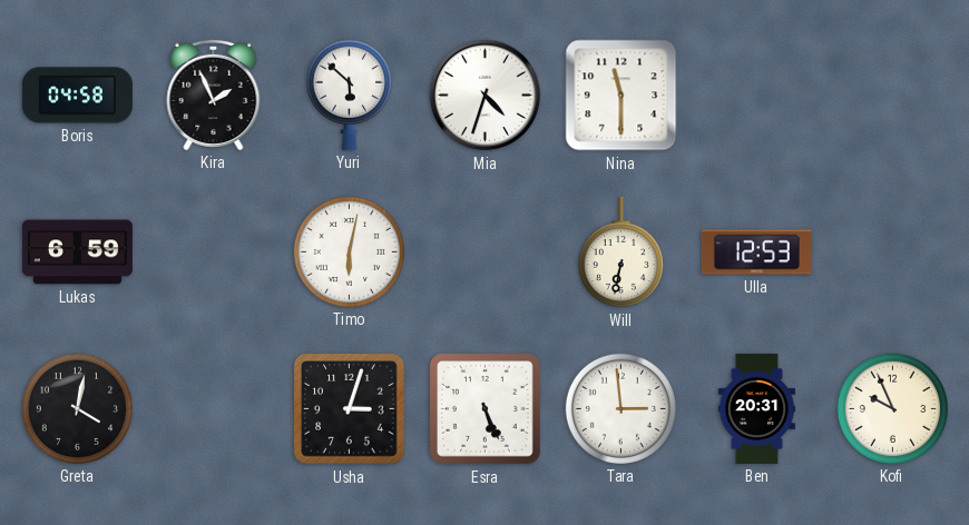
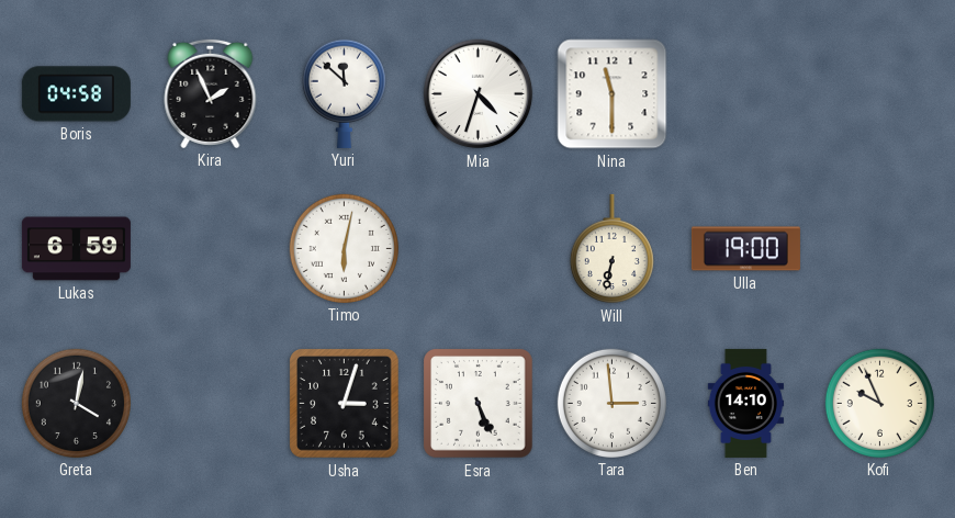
Yuri: 5:52 -> 11:52 (344, 93)
Ulla: 12:53 -> 19:00 (745, 249)
Ben: 20:31 -> 14:10 (745, 403)
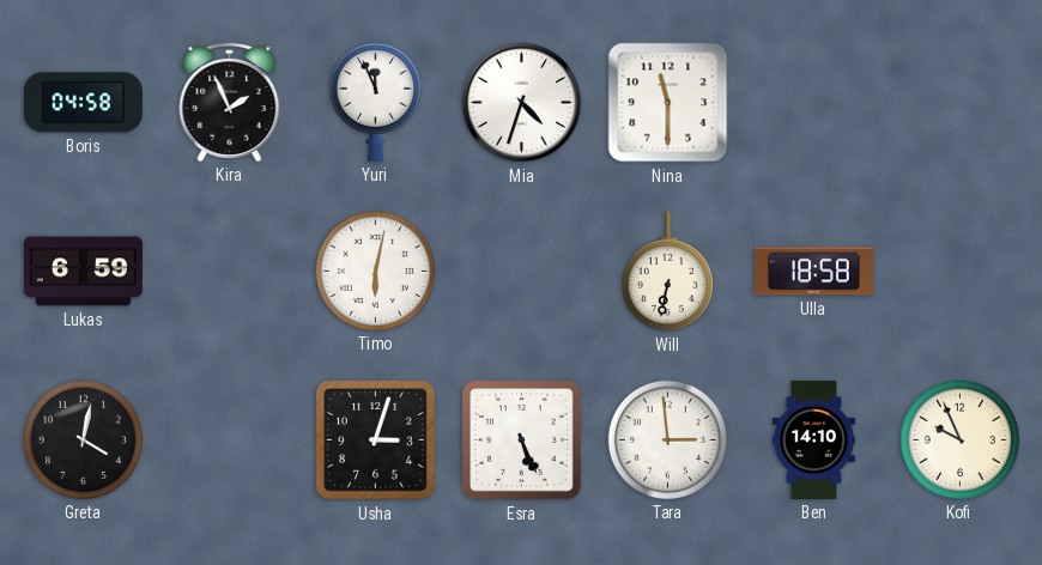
Yuri: 11:52 -> 11:56 (375, 102)
Ulla: 19:00 -> 18:58 (813, 272)
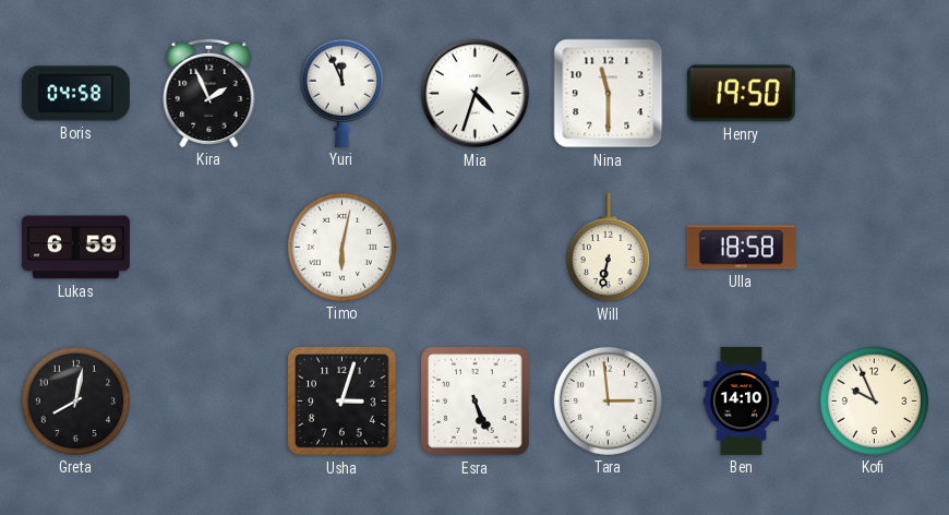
Henry: none -> 19:50 (741, 94)
Greta: 4:02 -> 8:02 (75, 400)
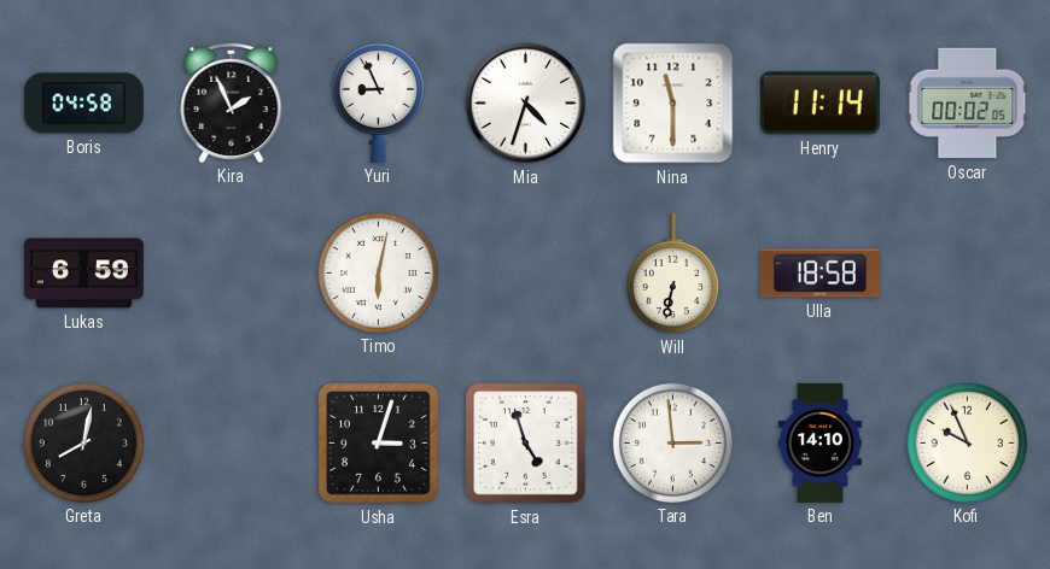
Yuri: 11:56 -> 8:56 (378, 102)
Henry: 19:50 -> 11:14 (819, 104)
Oscar: none -> 00:02 (968, 104)
Esra: 5:26 -> 4:57 (526, 444)
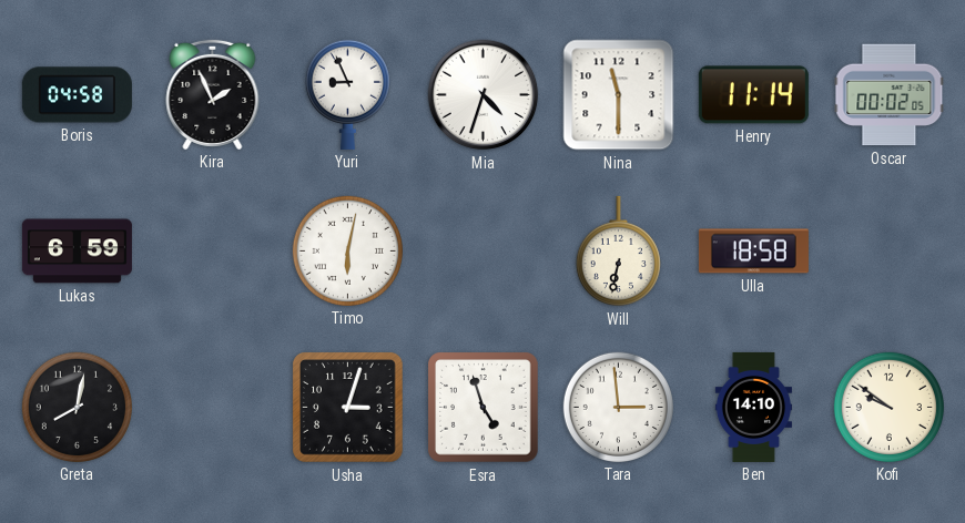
Kofi: 9:56 -> 9:51 (888, 407)
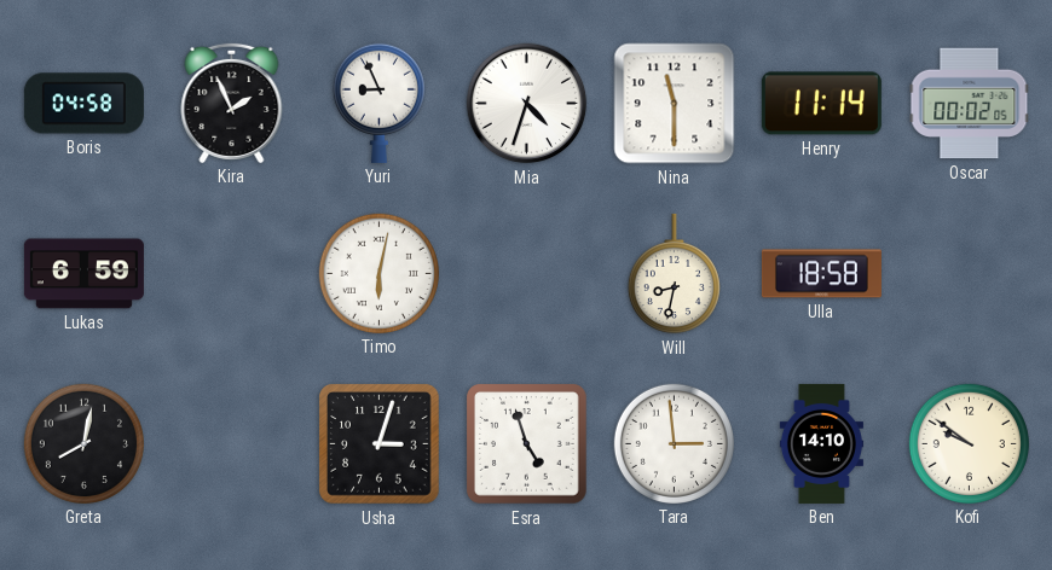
Will: 6:32 -> 8:32 (674, 274)
